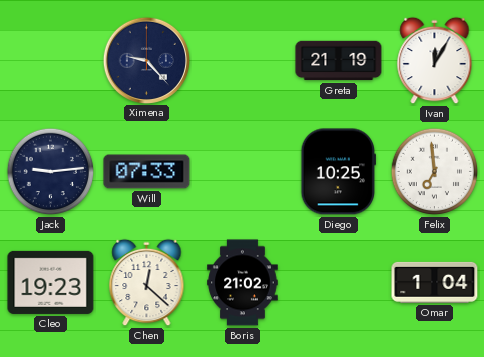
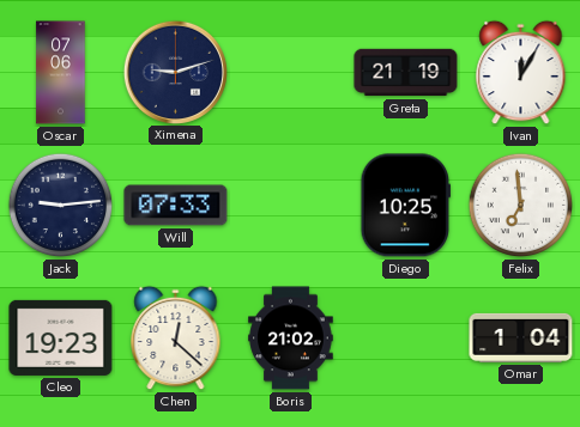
Oscar: none -> 07:06 (61, 73)
Ximena: 9:23 -> 9:12 (175, 72)
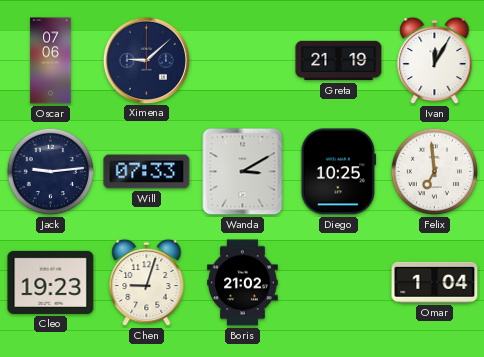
Ximena: 9:12 -> 9:08 (146, 60)
Wanda: none -> 3:10 (243, 172)
Chen: 12:22 -> 9:03 (147, 283)
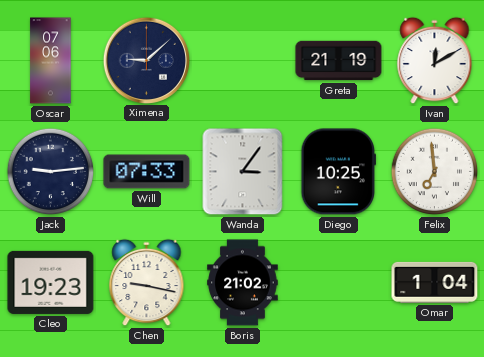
Ivan: 12:05 -> 12:10 (435, 61)
Wanda: 3:10 -> 3:06 (243, 172)
Chen: 9:03 -> 9:17 (147, 283)
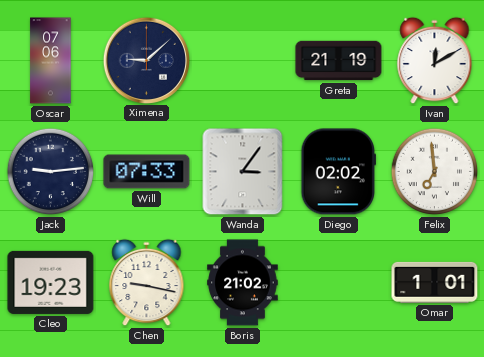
Diego: 10:25 -> 02:02 (338, 172)
Omar: 1:04 -> 1:01 (435, 282)
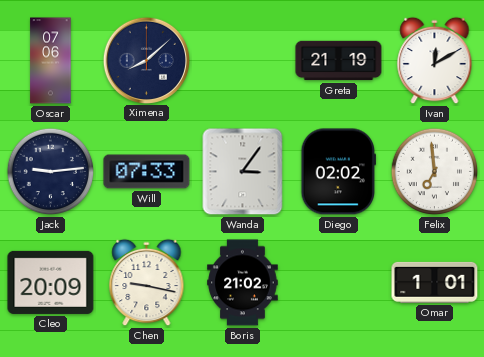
Ximena: 9:08 -> 8:08 (146, 60)
Cleo: 19:23 -> 20:09 (51, 282)
